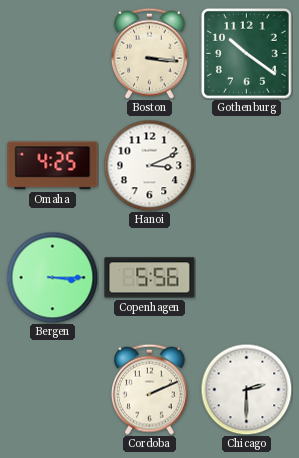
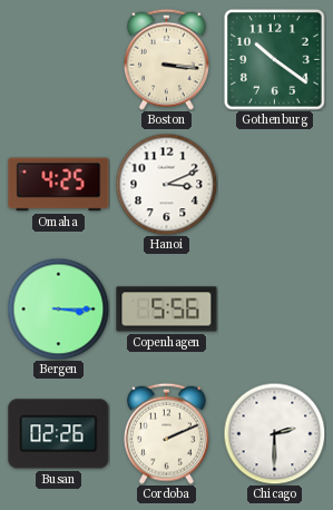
Busan: none -> 02:26 (59, 434)
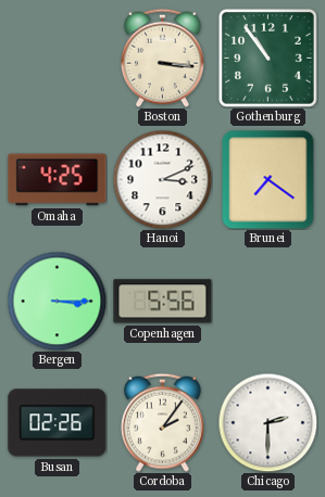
Gothenburg: 10:21 -> 10:54 (267, 58)
Brunei: none -> 7:21 (268, 180)
Cordoba: 2:11 -> 2:06 (162, 422)
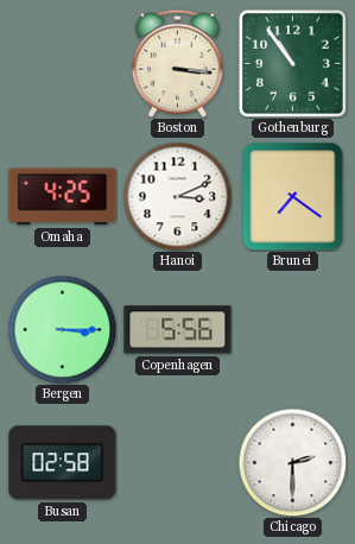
Busan: 02:26 -> 02:58 (63, 463)
Cordoba: 2:06 -> none (162, 422)
